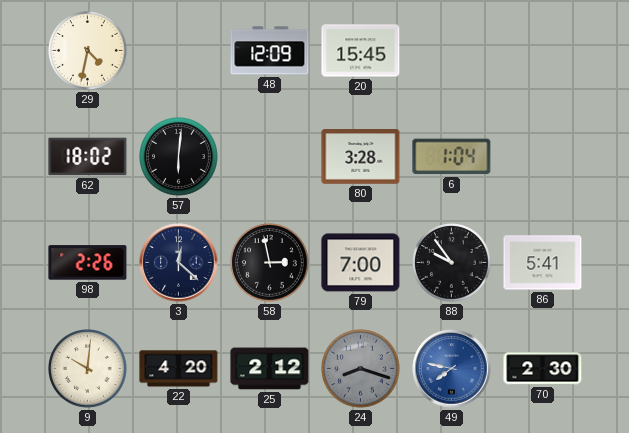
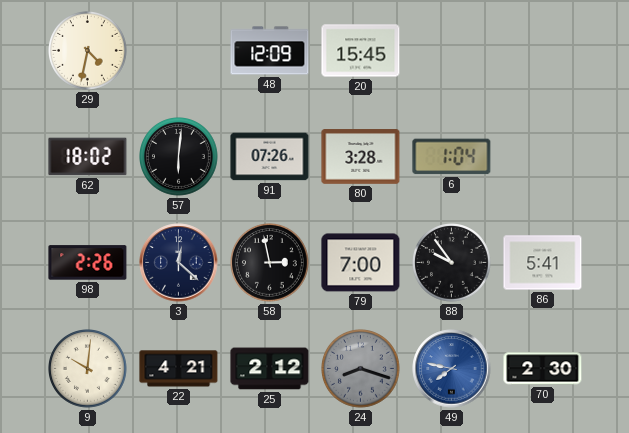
91: none -> 07:26 (270, 157)
22: 4:20 -> 4:21 (179, 369)
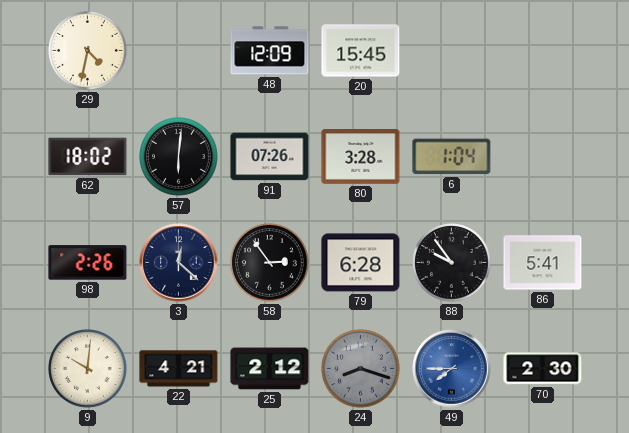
58: 2:58 -> 2:54 (270, 263)
79: 7:00 -> 6:28 (361, 263)
49: 7:47 -> 7:45 (452, 369)
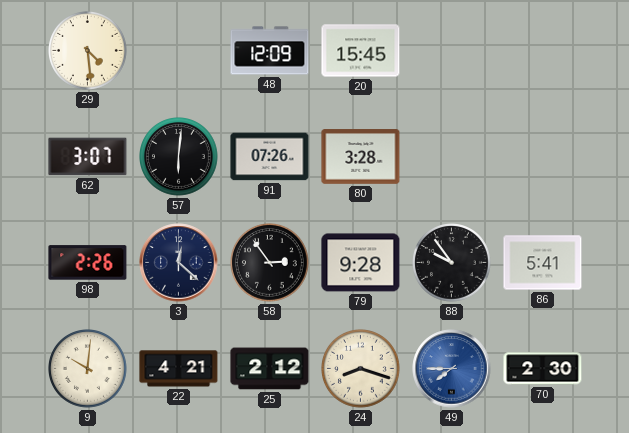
29: 4:32 -> 4:29 (88, 51)
62: 18:02 -> 3:07 (88, 157)
6: 1:04 -> none (452, 157)
79: 6:28 -> 9:28 (361, 263)
24 dial: grey -> cream (361, 369)
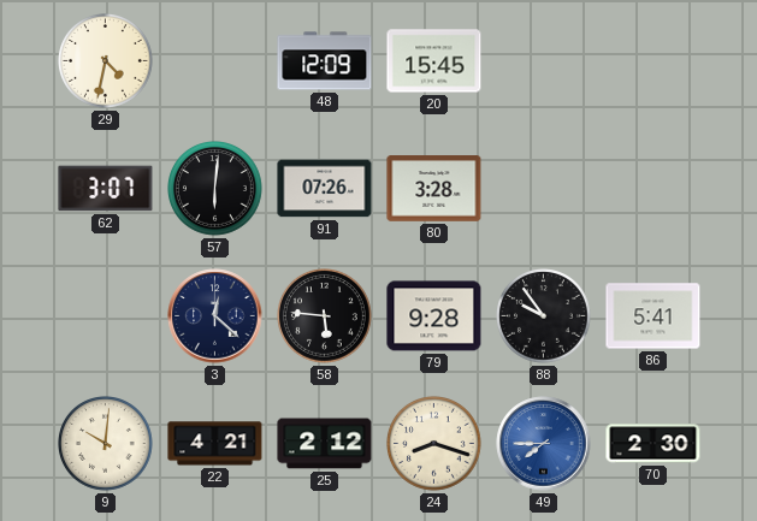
29: 4:29 -> 4:32 (106, 61)
98: 2:26 -> none (88, 263)
58: 2:54 -> 5:46 (325, 316)
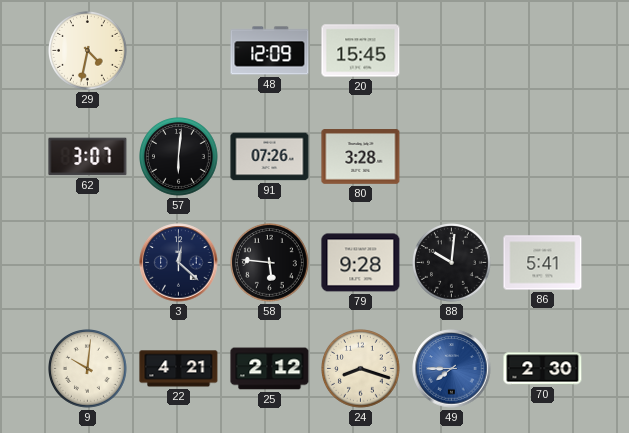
88: 9:54 -> 10:01 (452, 263)
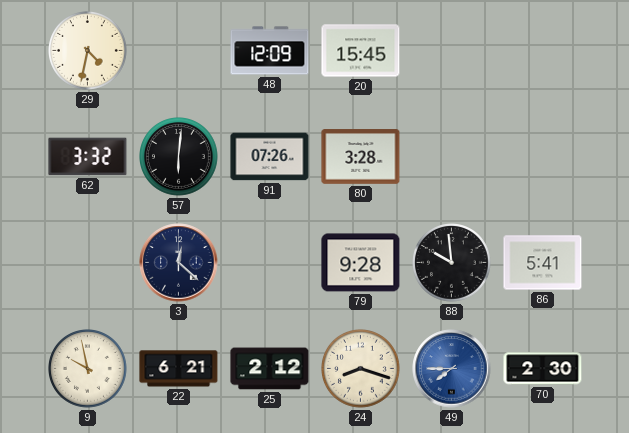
62: 3:07 -> 3:32 (88, 157)
58: 5:46 -> none (270, 263)
88: 10:01 -> 9:59 (452, 263)
9: 10:01 -> 9:58 (88, 369)
22: 4:21 -> 6:21 (179, 369)
